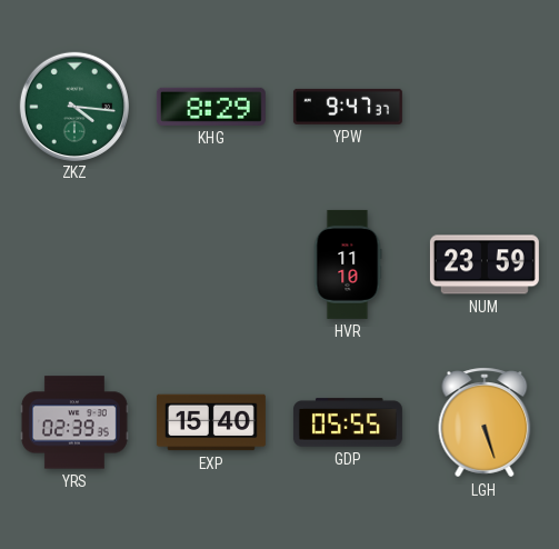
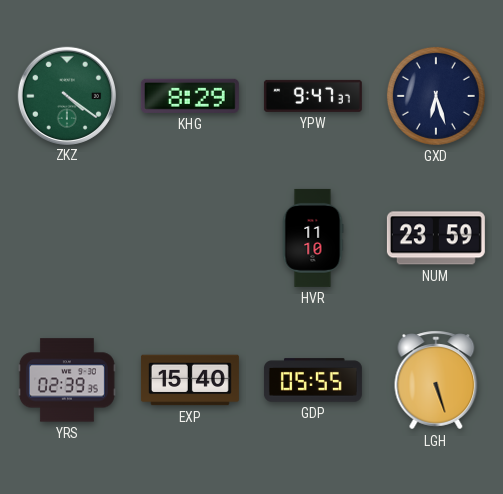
ZKZ: 4:16 -> 4:21 (66, 95)
GXD: none -> 6:27 (436, 96)
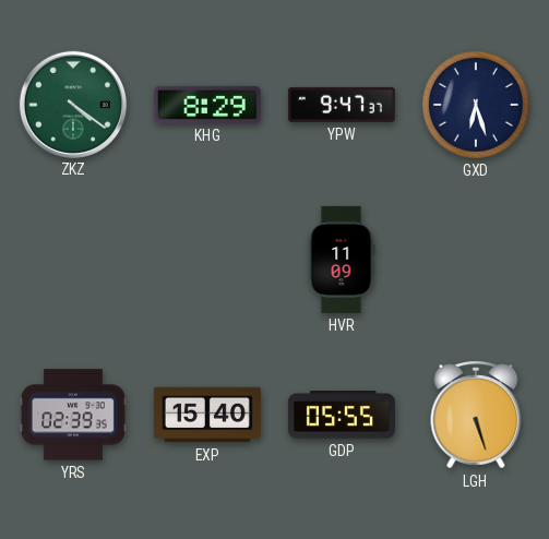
HVR: 11:10 -> 11:09 (342, 260)
NUM: 23:59 -> none (436, 238)
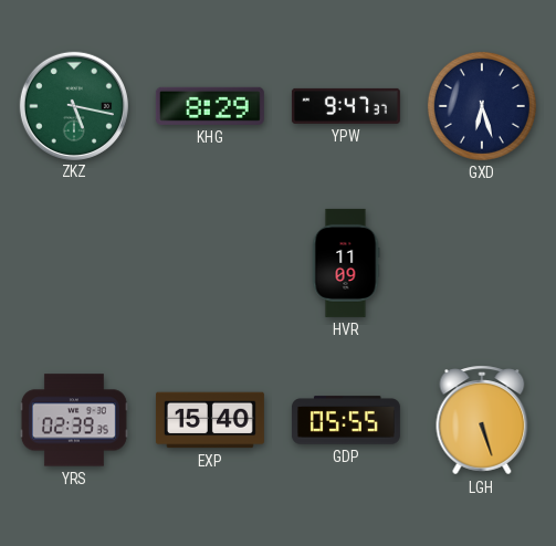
ZKZ: 4:21 -> 5:17 (73, 105)
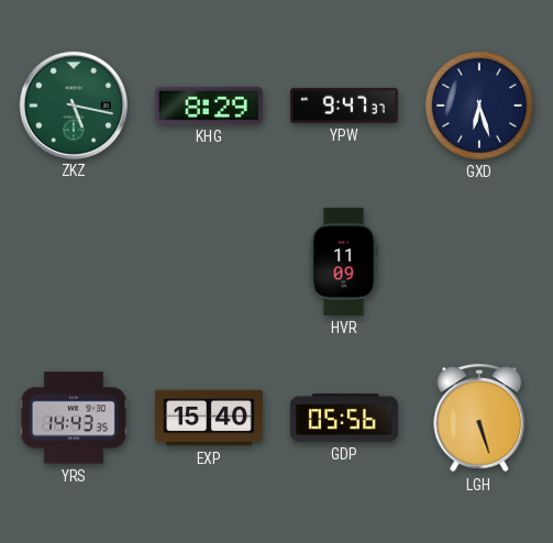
YRS: 02:39 -> 14:43 (74, 418)
GDP: 05:55 -> 05:56 (344, 418)
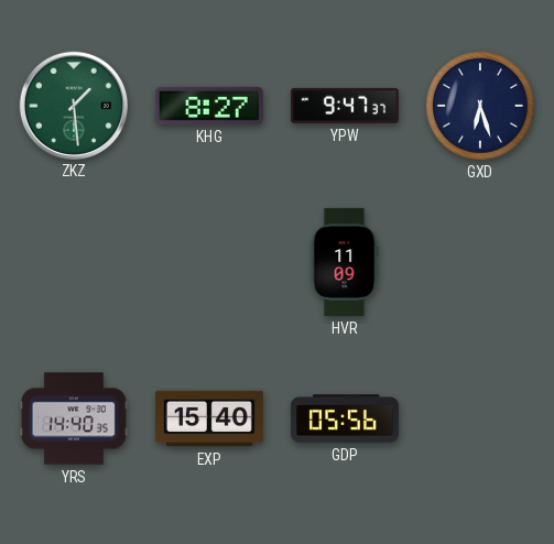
ZKZ: 5:17 -> 1:29 (73, 105)
KHG: 8:29 -> 8:27 (209, 106)
YRS: 14:43 -> 14:40 (74, 418)
LGH: 5:27 -> none (479, 418)
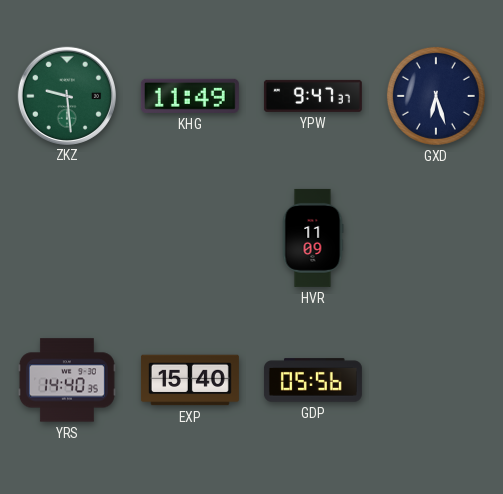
ZKZ: 1:29 -> 9:29 (66, 95)
KHG: 8:27 -> 11:49 (190, 96)
